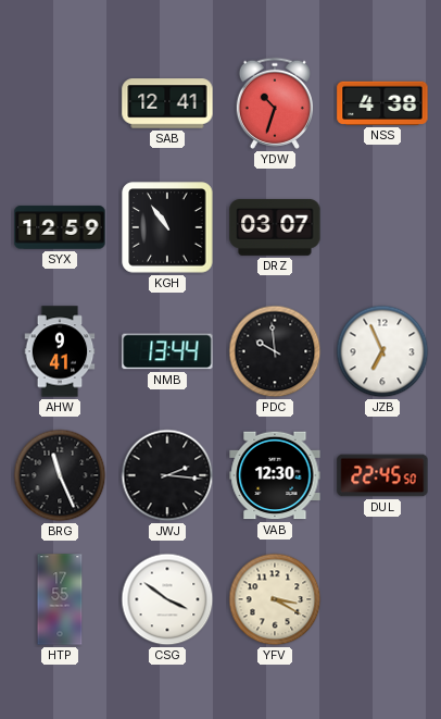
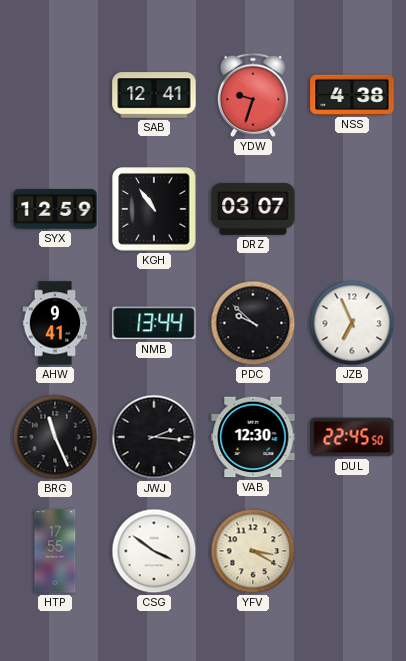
YDW: 10:33 -> 9:33 (252, 95)
PDC: 9:59 -> 9:52 (253, 323)
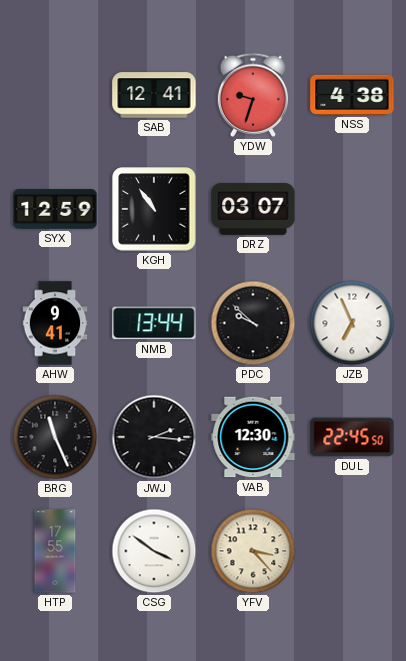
YFV: 3:20 -> 3:23 (253, 551)
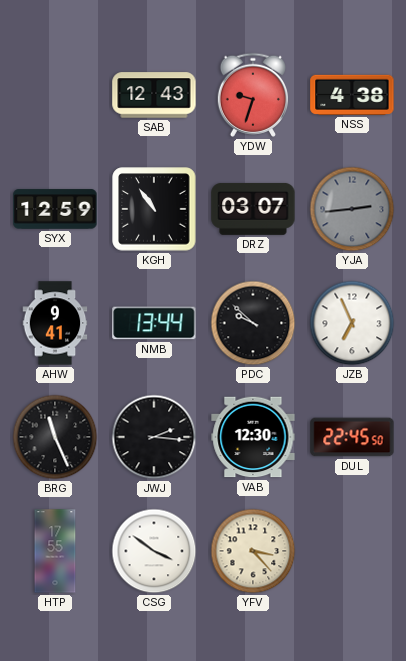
SAB: 12:41 -> 12:43 (154, 95)
YJA: none -> 2:44 (352, 209)
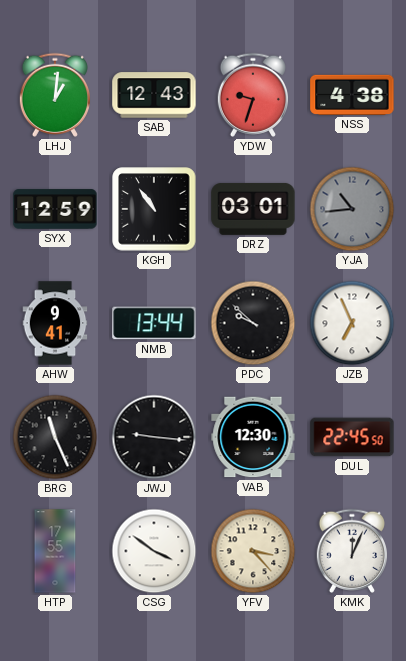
LHJ: none -> 1:01 (54, 95)
DRZ: 03:07 -> 03:01 (253, 209)
YJA: 2:44 -> 10:44 (352, 209)
JWJ: 2:16 -> 9:16 (154, 437)
KMK: none -> 12:04 (351, 551)
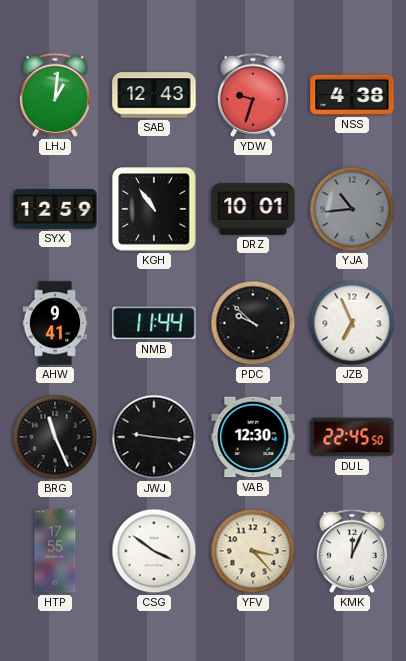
DRZ: 03:01 -> 10:01 (253, 209)
NMB: 13:44 -> 11:44 (154, 323)
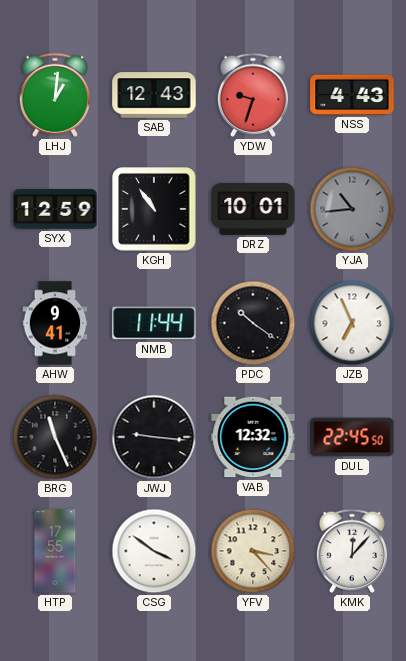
NSS: 4:38 -> 4:43 (352, 95)
PDC: 9:52 -> 10:21 (253, 323)
VAB: 12:30 -> 12:32 (253, 437)
KMK: 12:04 -> 12:07 (351, 551)
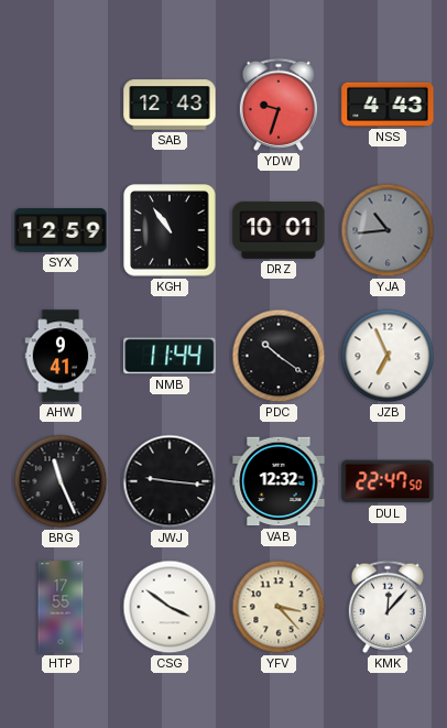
LHJ: 1:01 -> none (54, 95)
DUL: 22:45 -> 22:47 (388, 481)
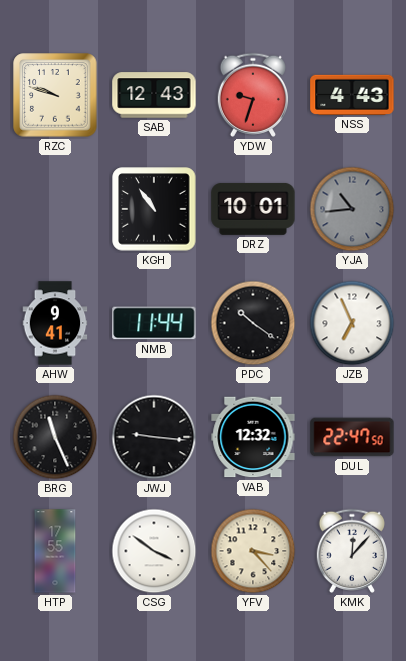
RZC: none -> 9:48 (55, 95)
SYX: 12:59 -> none (61, 230)
